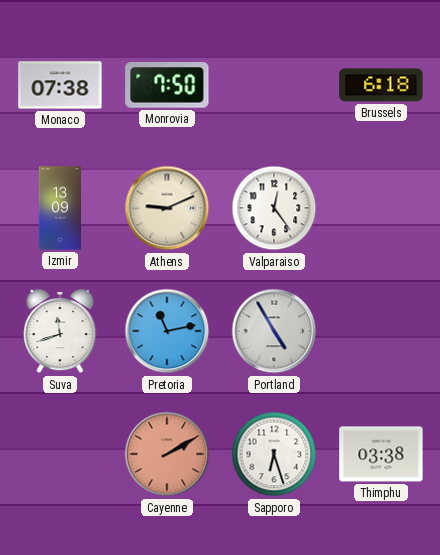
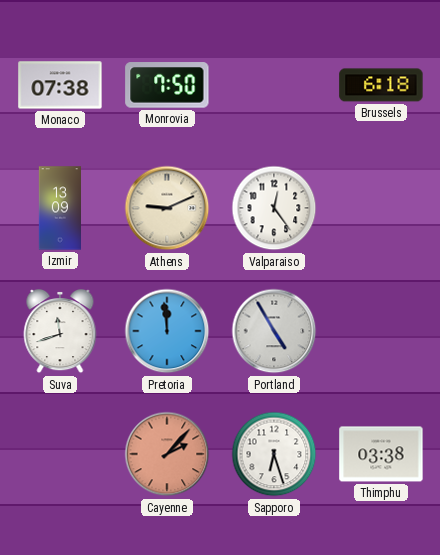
Pretoria: 11:13 -> 11:59 (167, 331)
Cayenne: 2:10 -> 2:07 (167, 454)
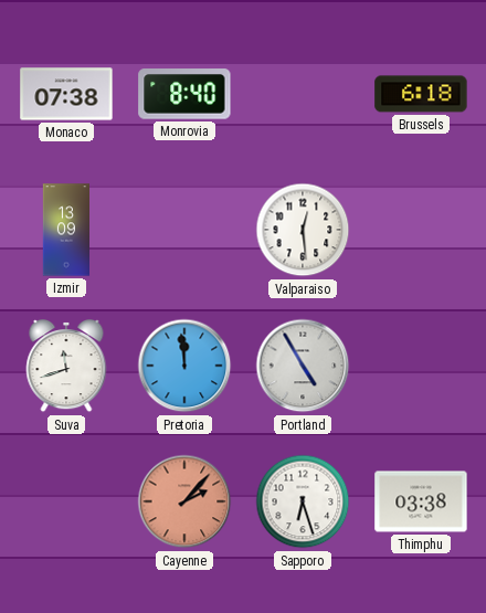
Monrovia: 7:50 -> 8:40 (184, 94)
Athens: 9:11 -> none (167, 208)
Valparaiso: 12:24 -> 12:29 (303, 230)
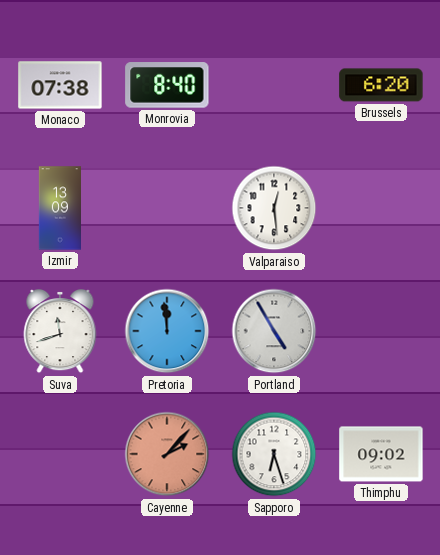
Brussels: 6:18 -> 6:20 (381, 85)
Thimphu: 03:38 -> 09:02 (381, 454)
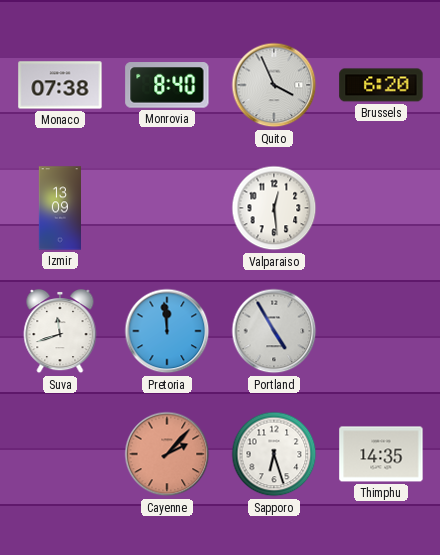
Quito: none -> 3:56 (274, 85)
Thimphu: 09:02 -> 14:35 (381, 454)
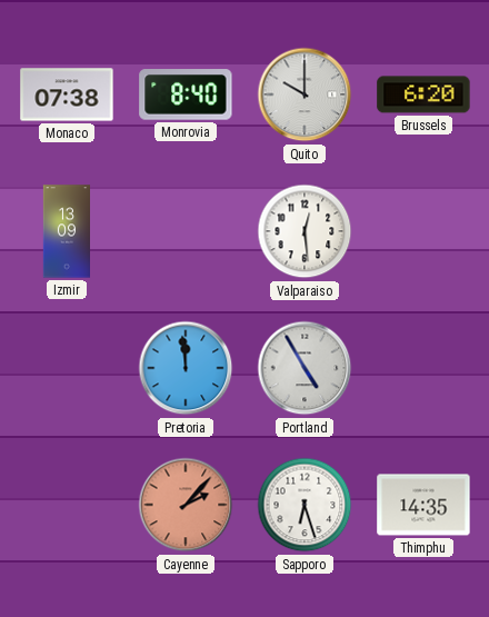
Quito: 3:56 -> 10:00 (305, 94)
Suva: 11:42 -> none (60, 332)
